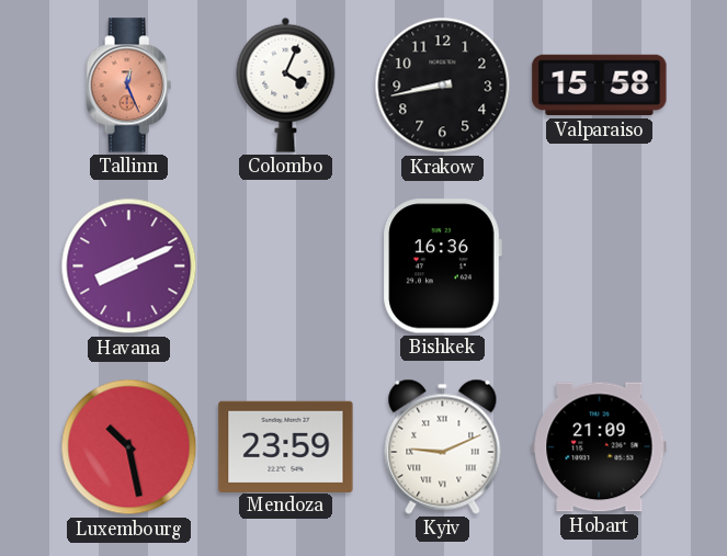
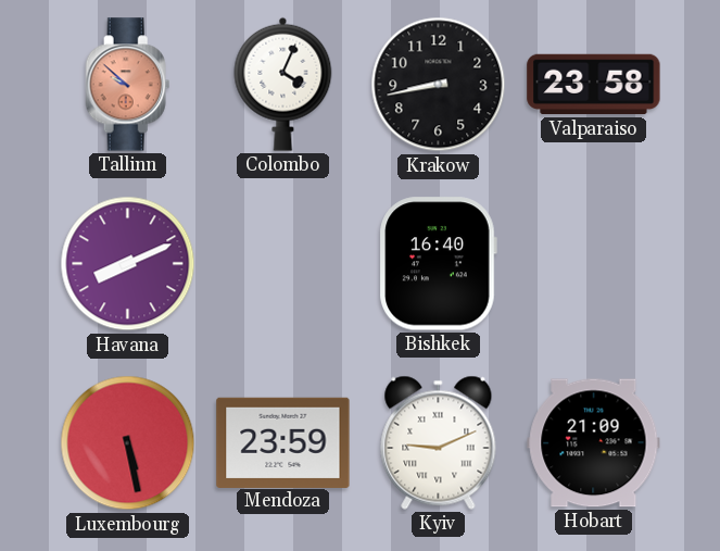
Tallinn: 12:26 -> 9:52 (128, 85)
Valparaiso: 15:58 -> 23:58 (594, 85)
Bishkek: 16:36 -> 16:40 (438, 264)
Luxembourg: 10:28 -> 5:28 (128, 443)
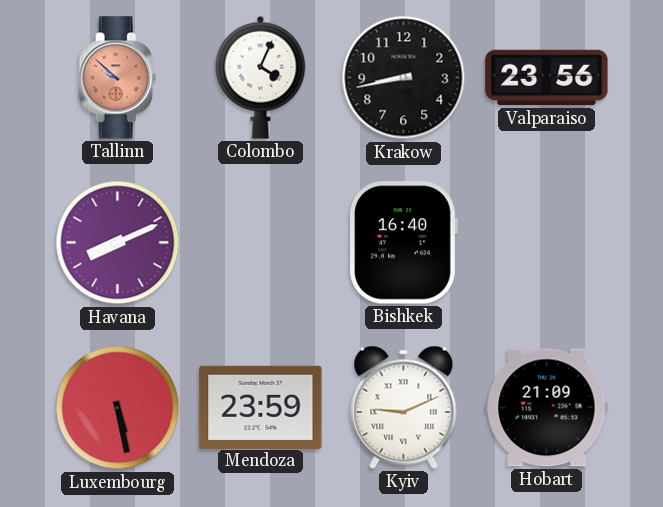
Valparaiso: 23:58 -> 23:56 (547, 78)
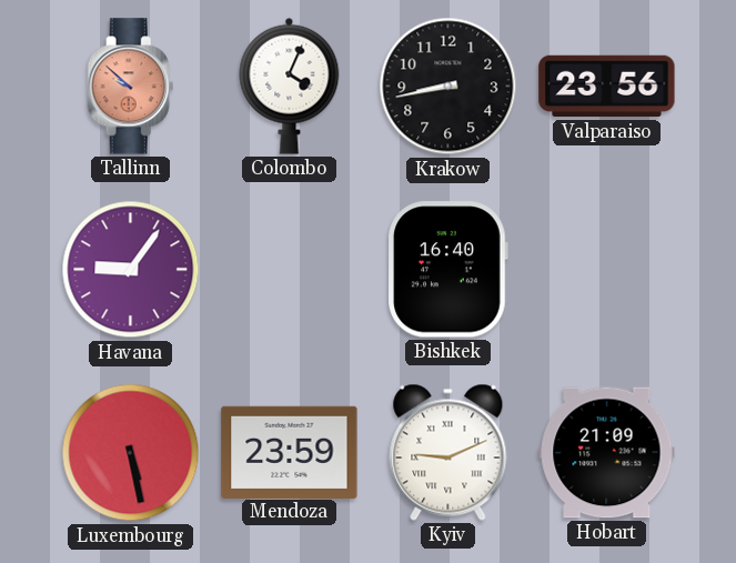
Havana: 8:11 -> 9:06 (131, 270)
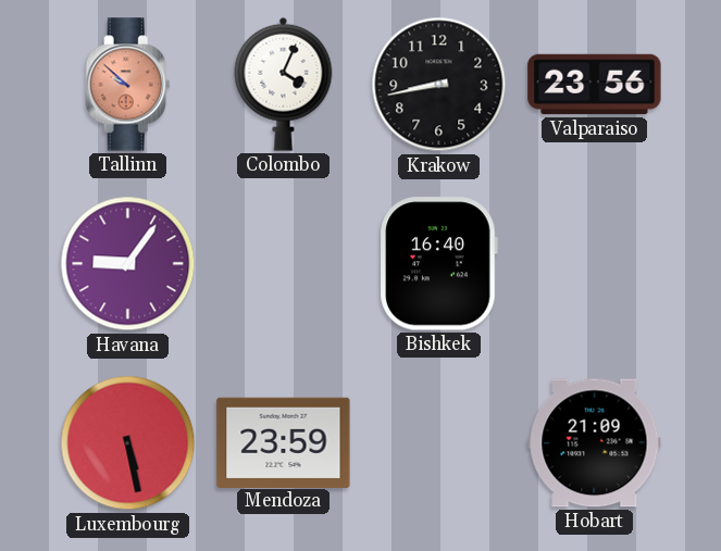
Kyiv: 9:11 -> none (448, 452)
